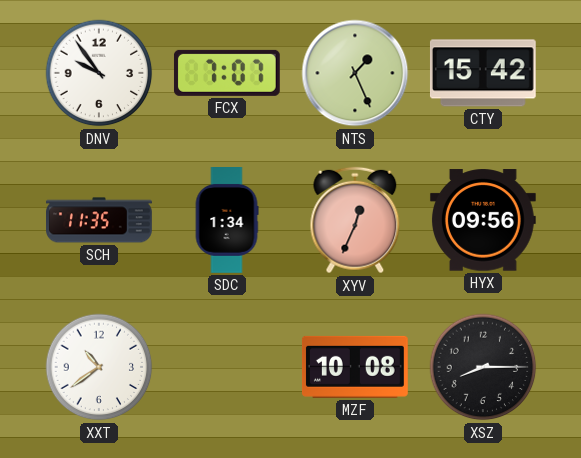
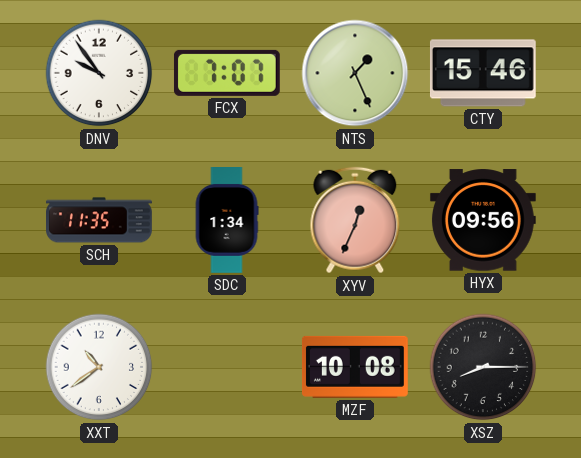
CTY: 15:42 -> 15:46 (483, 73)
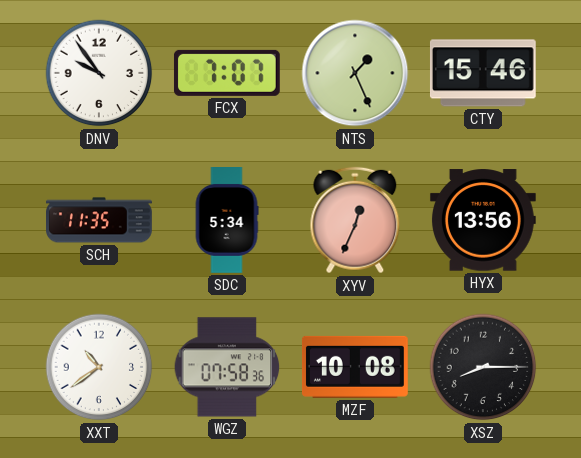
SDC: 1:34 -> 5:34 (227, 220)
HYX: 09:56 -> 13:56 (483, 220)
WGZ: none -> 07:58 (227, 367)
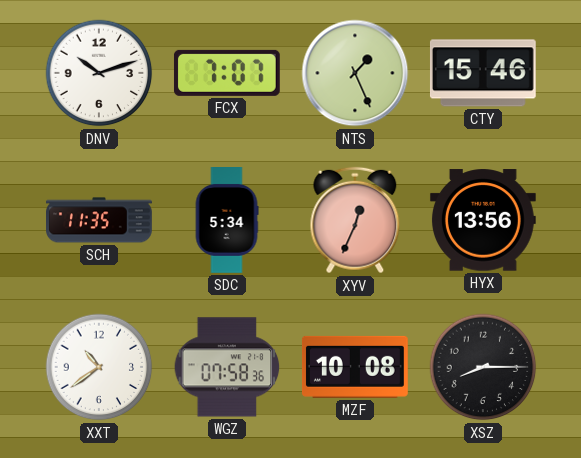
DNV: 9:54 -> 10:12 (99, 73)
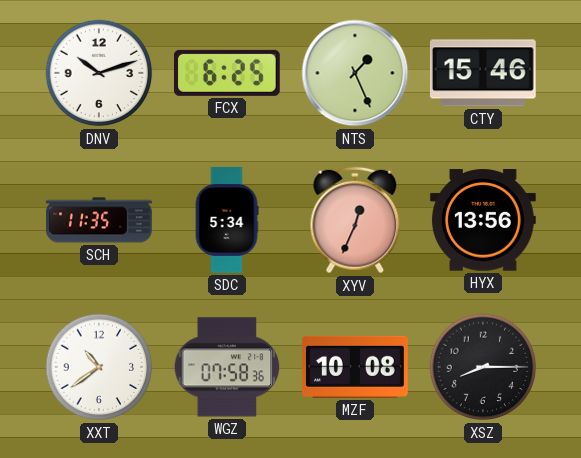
FCX: 7:07 -> 6:25 (227, 73)
